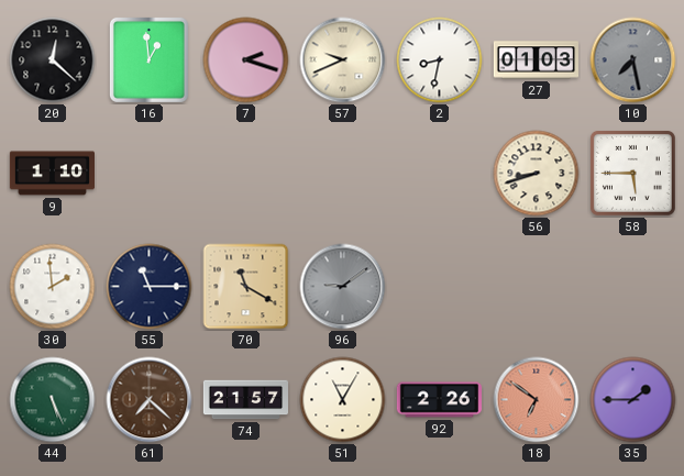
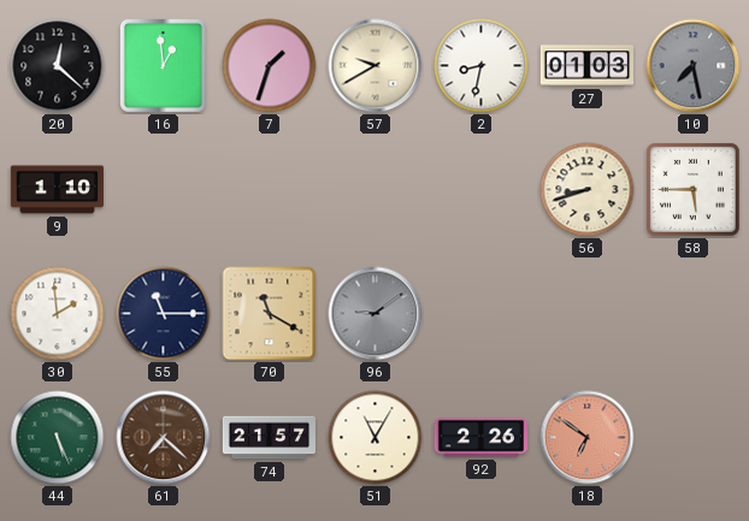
7: 2:18 -> 1:33 (270, 66)
57: 9:41 -> 9:40 (376, 66)
35: 1:45 -> none (633, 400)
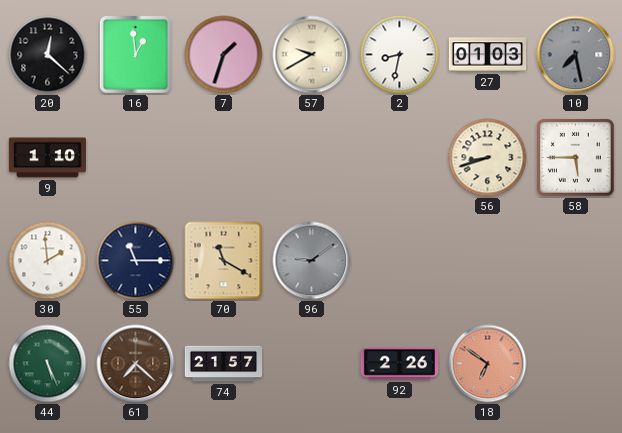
51: 11:05 -> none (376, 438)
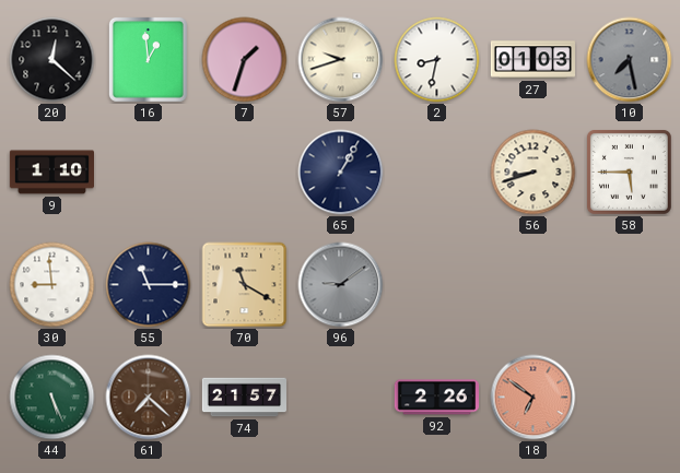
57: 9:40 -> 9:42 (341, 60)
65: none -> 1:05 (341, 173)
30: 1:59 -> 8:59 (52, 285)
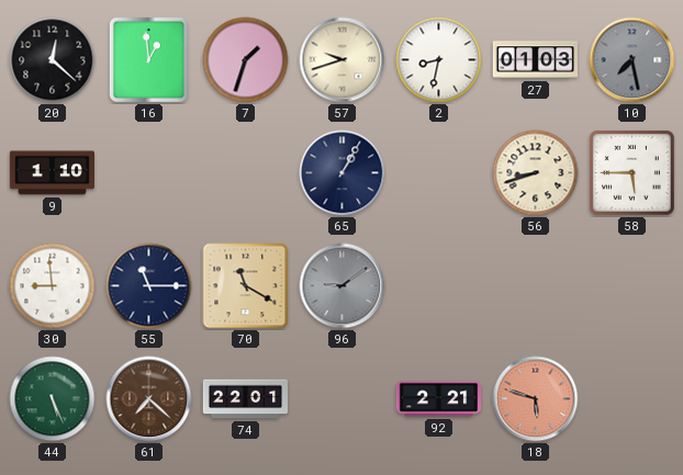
74: 21:57 -> 22:01 (246, 399)
92: 2:26 -> 2:21 (438, 399)
18: 6:51 -> 5:48 (536, 399)
